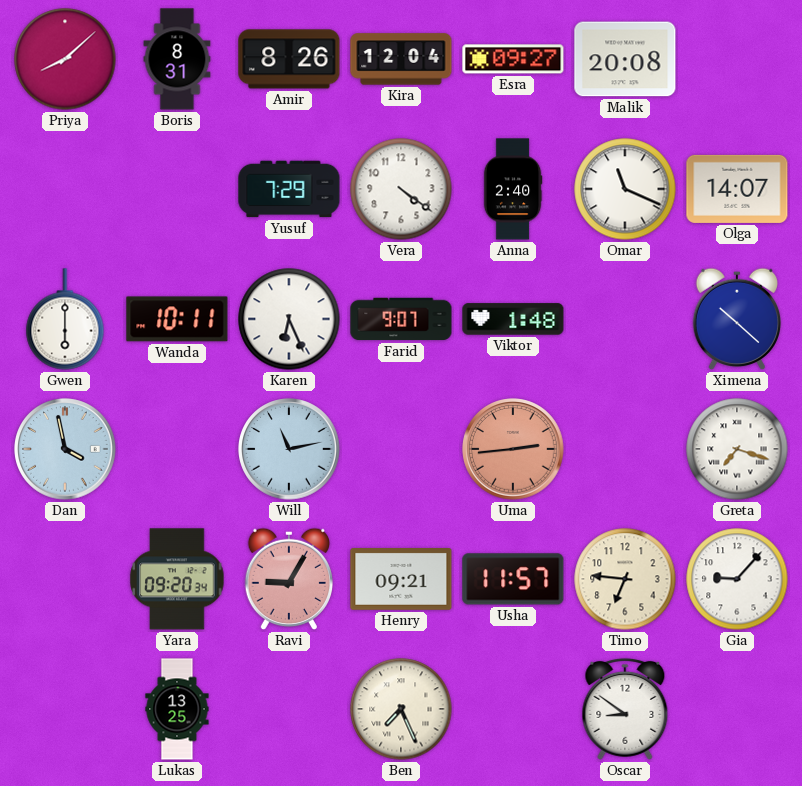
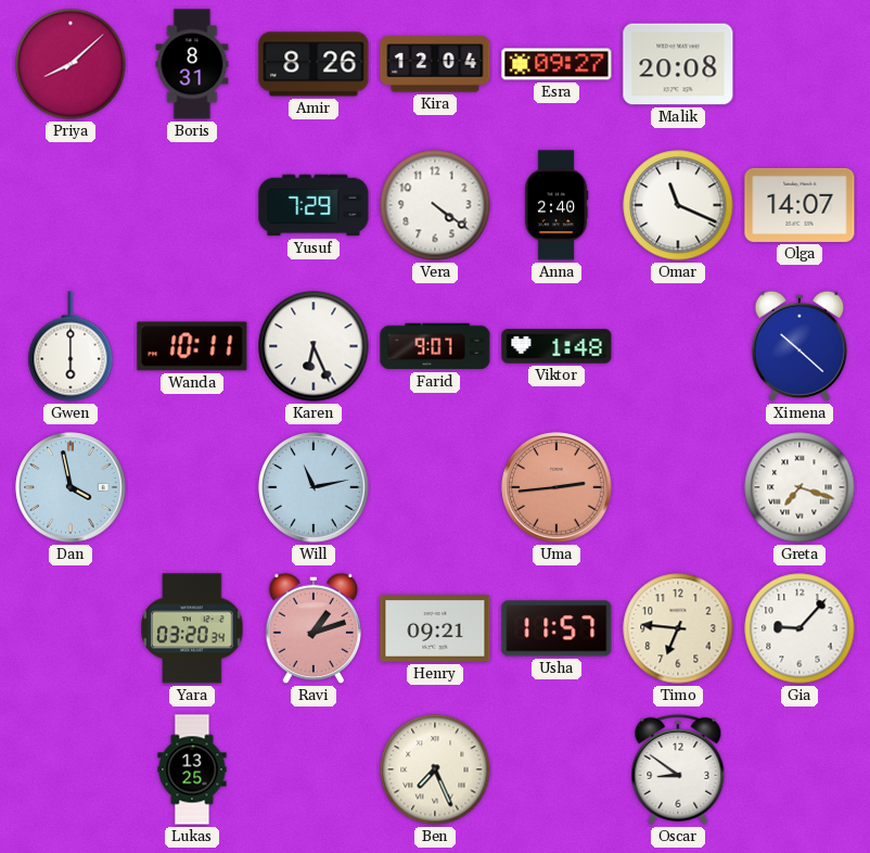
Yara: 09:20 -> 03:20 (192, 628)
Ravi: 9:05 -> 1:12 (312, 628)
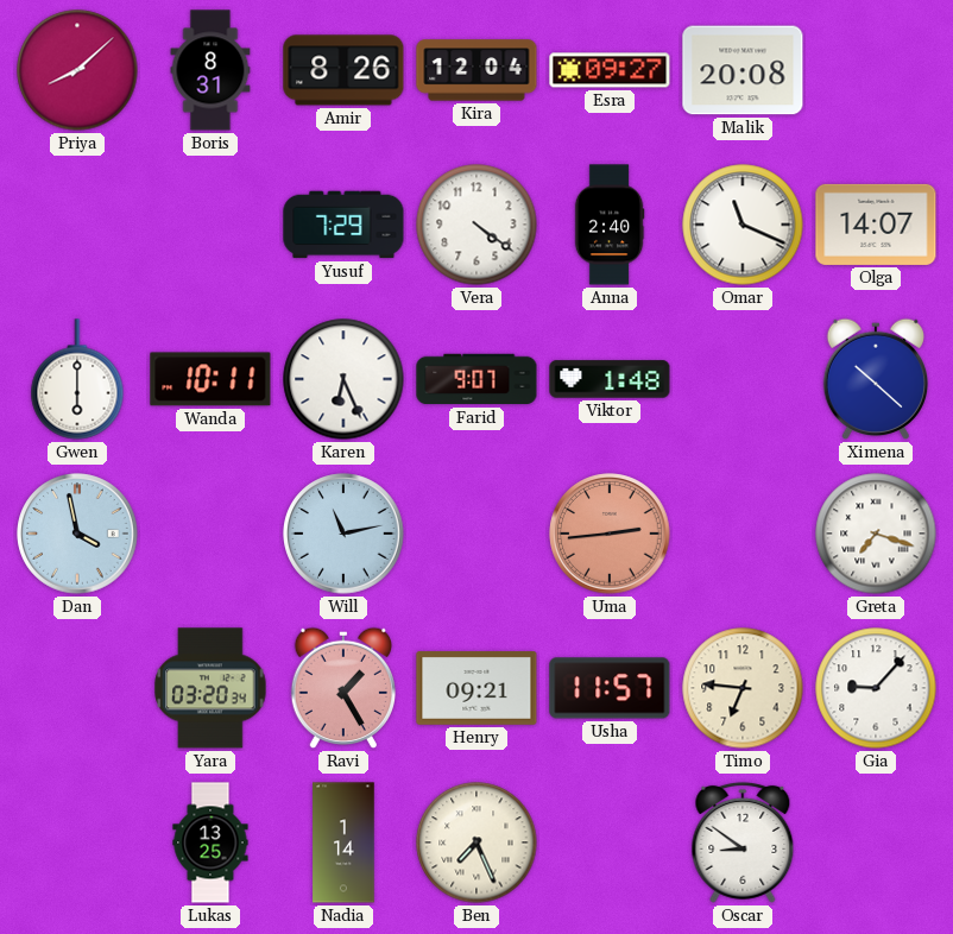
Ravi: 1:12 -> 1:25 (342, 688)
Nadia: none -> 1:14 (343, 843)
